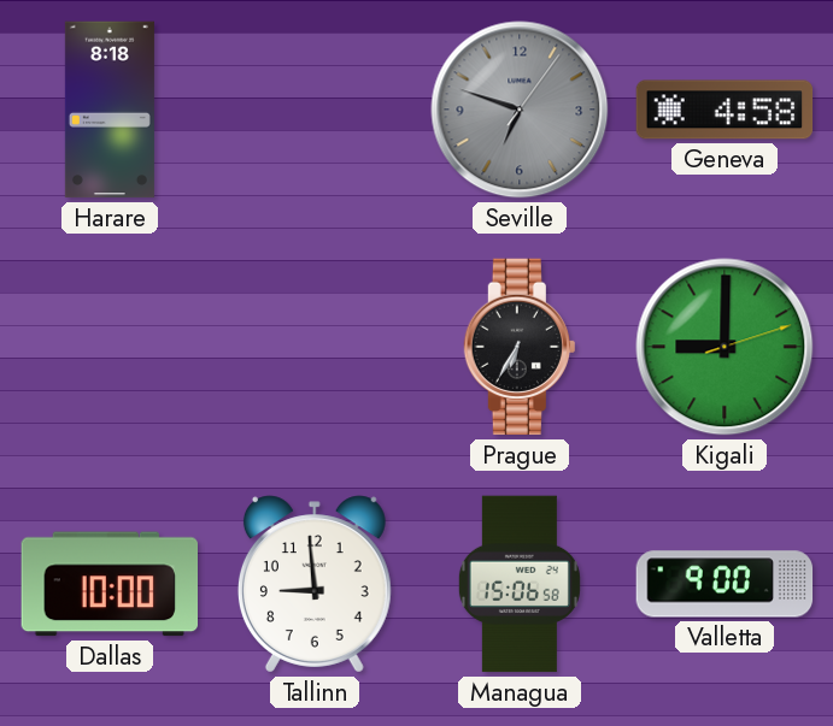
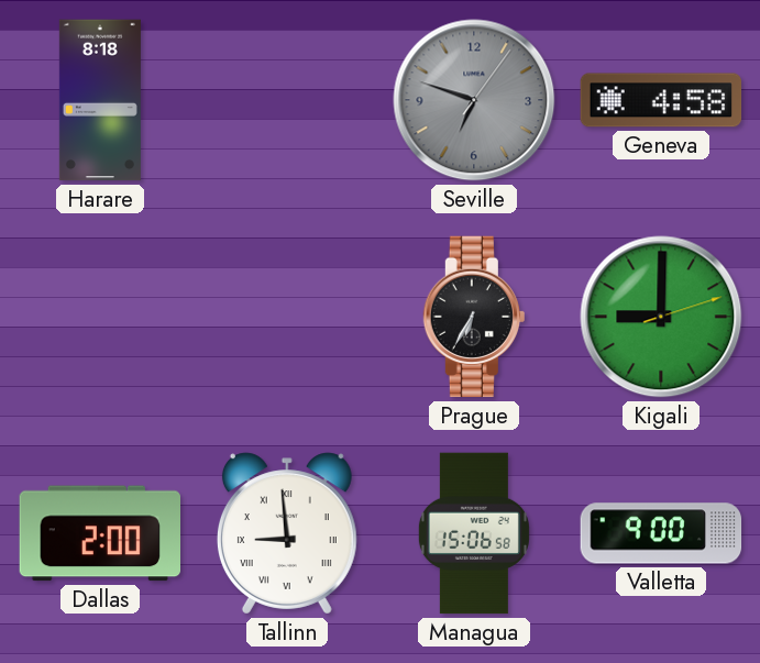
Dallas: 10:00 -> 2:00 (99, 533)
Tallinn numerals: Arabic -> Roman (287, 533)
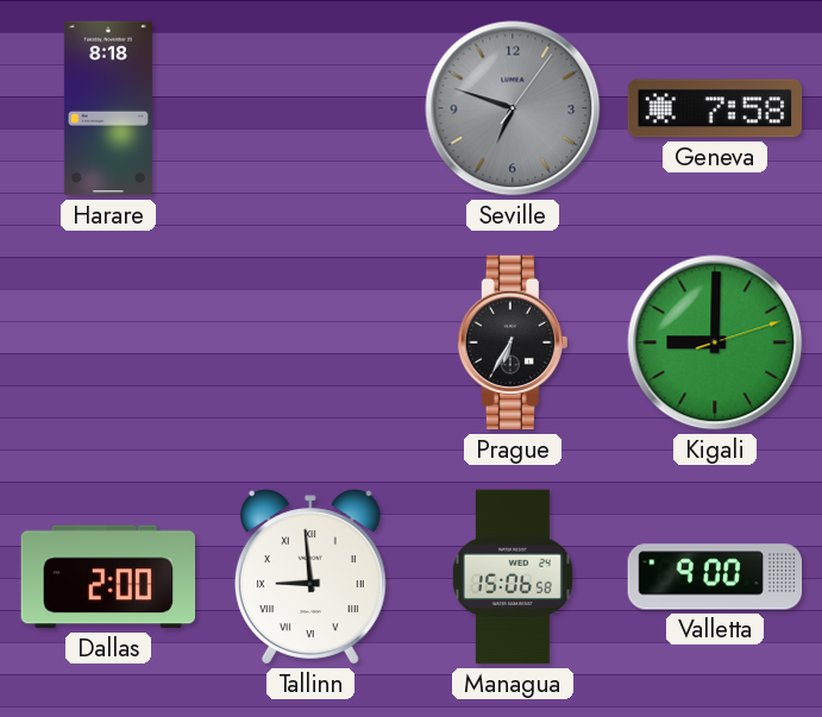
Geneva: 4:58 -> 7:58 (715, 108)
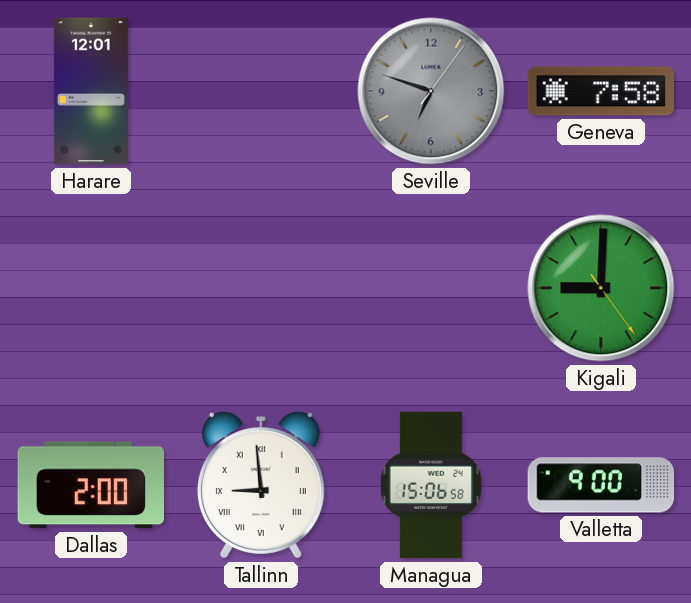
Harare: 8:18 -> 12:01 (91, 91)
Prague: 6:35 -> none (513, 342)
Kigali: 9:00:12 -> 9:00:24 (601, 288)
